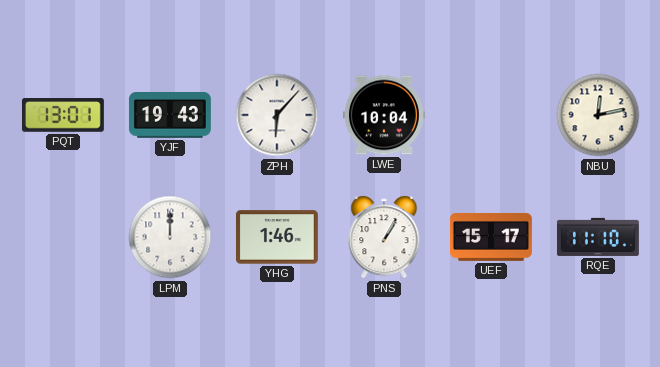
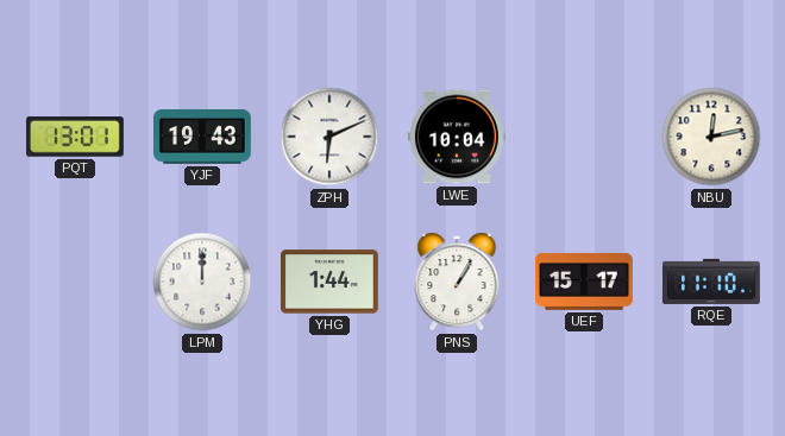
ZPH: 6:07 -> 6:11 (329, 137)
YHG: 1:46 -> 1:44 (329, 282)
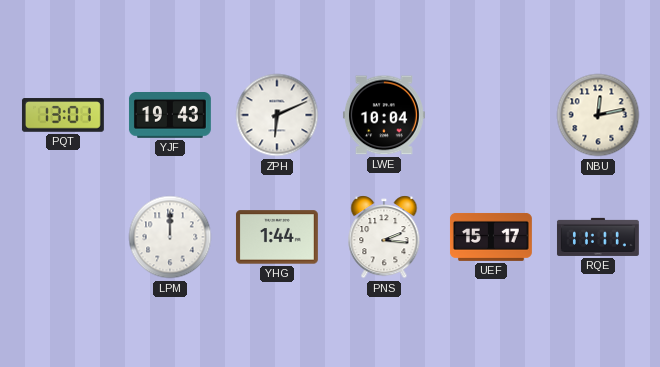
PNS: 1:05 -> 2:16 (384, 237)
RQE: 11:10 -> 11:11 (598, 237)
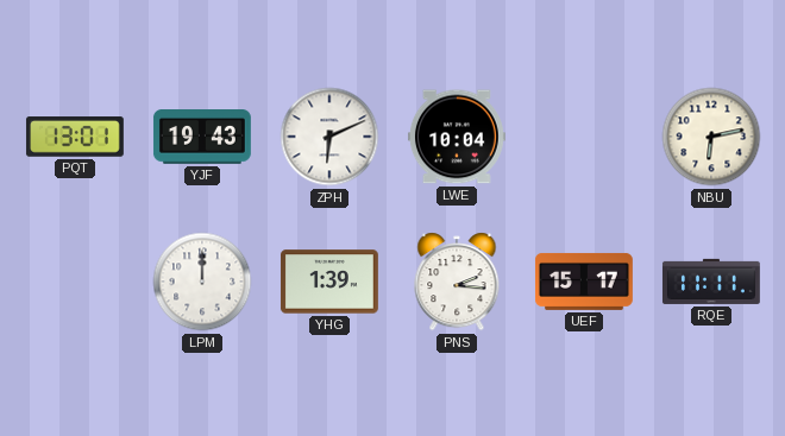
NBU: 12:13 -> 6:13 (711, 137)
YHG: 1:44 -> 1:39 (329, 282)
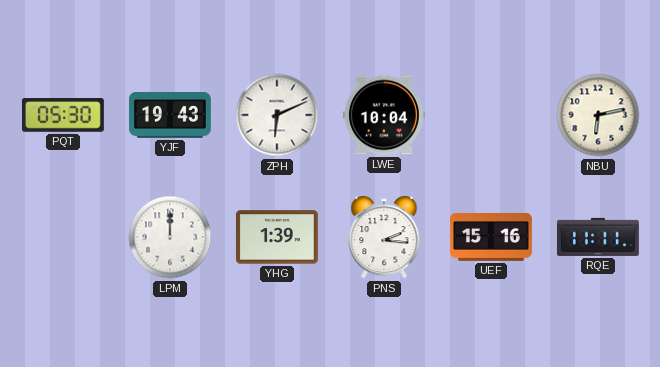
PQT: 13:01 -> 05:30 (63, 115)
UEF: 15:17 -> 15:16 (491, 237)
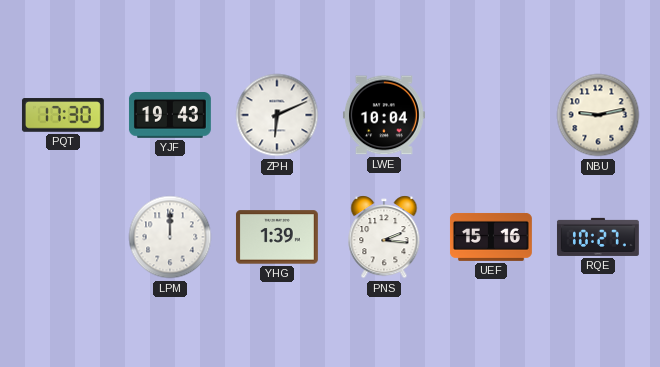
PQT: 05:30 -> 17:30 (63, 115)
NBU: 6:13 -> 9:13 (598, 115)
RQE: 11:11 -> 10:27 (598, 237)
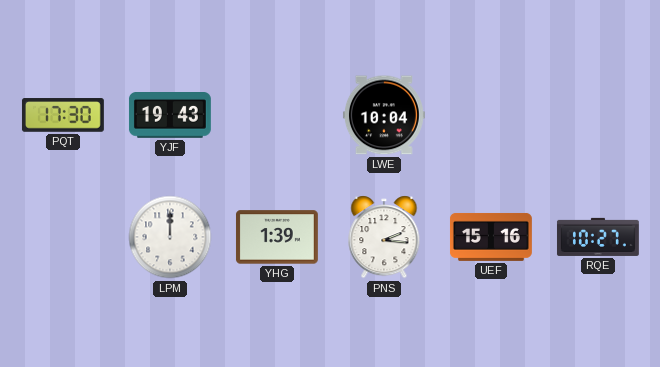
ZPH: 6:11 -> none (277, 115)
NBU: 9:13 -> none (598, 115)
